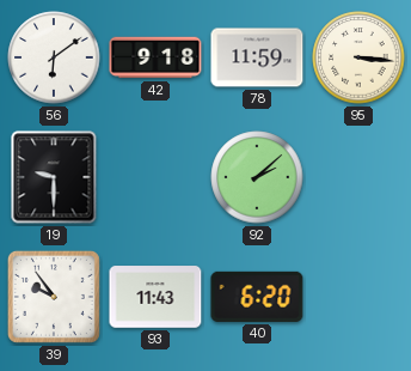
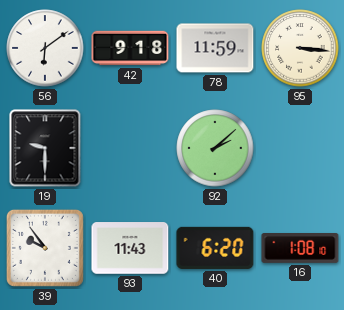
16: none -> 1:08 (300, 249)
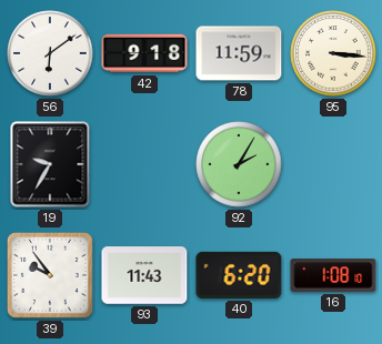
19: 9:30 -> 9:35 (50, 164)
92: 2:08 -> 2:05 (239, 164)
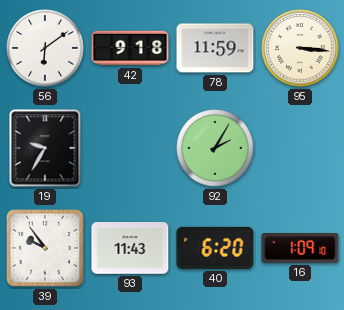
16: 1:08 -> 1:09 (300, 249)
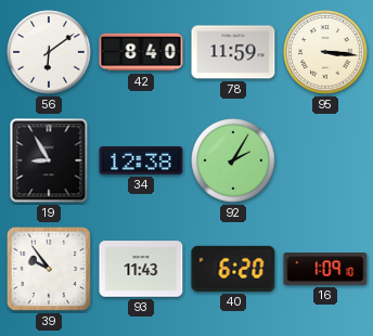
42: 9:18 -> 8:40 (141, 52)
19: 9:35 -> 8:55 (49, 160)
34: none -> 12:38 (141, 161)
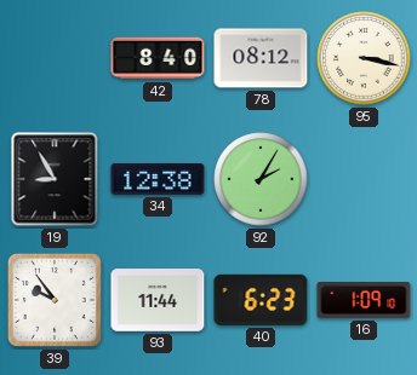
56: 6:09 -> none (49, 52)
78: 11:59 -> 08:12 (261, 58)
95: 3:16 -> 3:17 (364, 58)
93: 11:43 -> 11:44 (158, 300)
40: 6:20 -> 6:23 (261, 300)
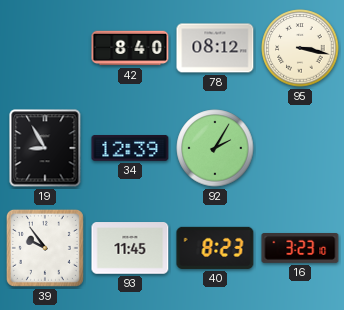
34: 12:38 -> 12:39 (130, 149)
93: 11:44 -> 11:45 (130, 248)
40: 6:23 -> 8:23 (215, 248)
16: 1:09 -> 3:23 (300, 249)
